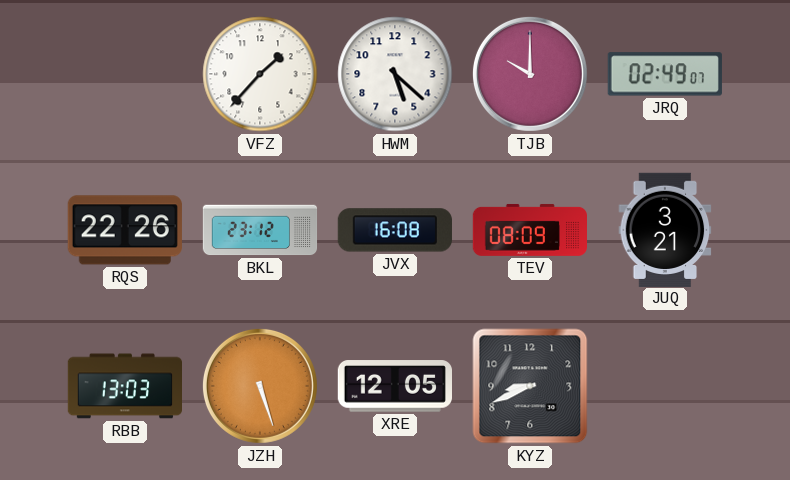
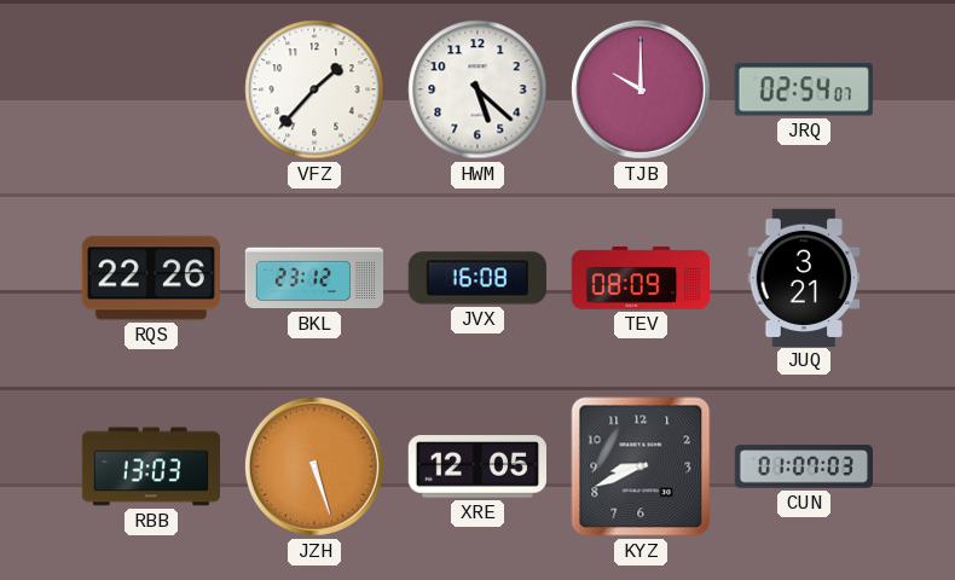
JRQ: 02:49 -> 02:54 (804, 89)
CUN: none -> 01:07 (803, 466)
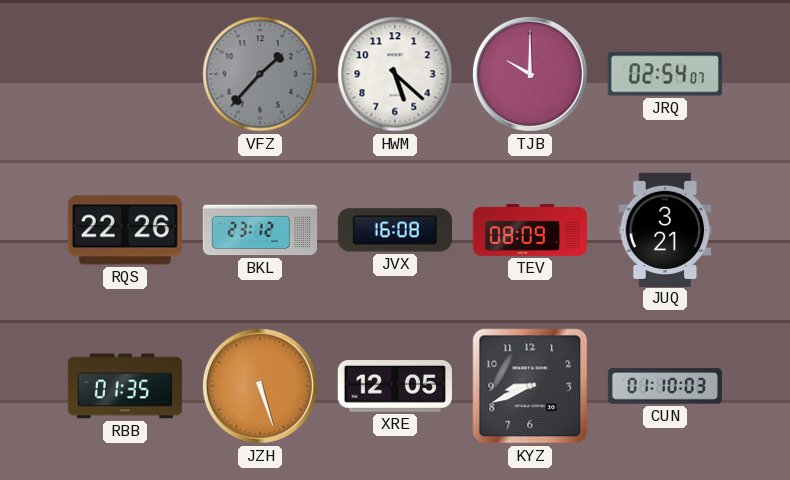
VFZ dial: white -> grey (260, 74)
RBB: 13:03 -> 01:35 (125, 386)
CUN: 01:07 -> 01:10 (664, 386)
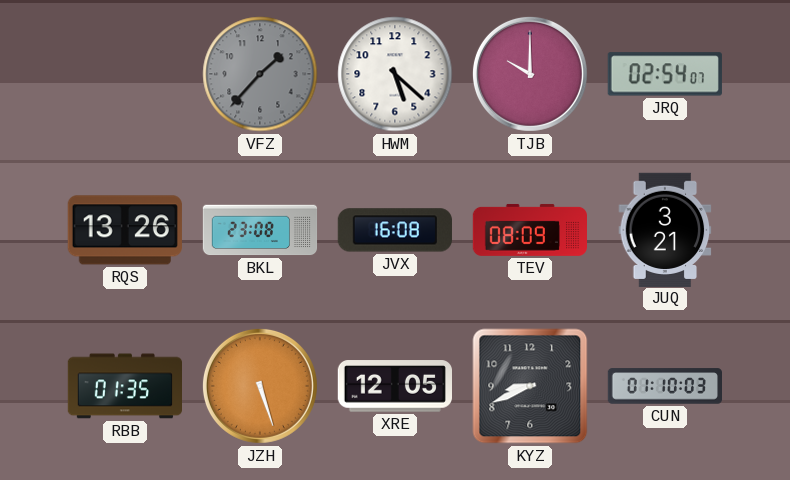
RQS: 22:26 -> 13:26 (125, 230)
BKL: 23:12 -> 23:08 (260, 230)
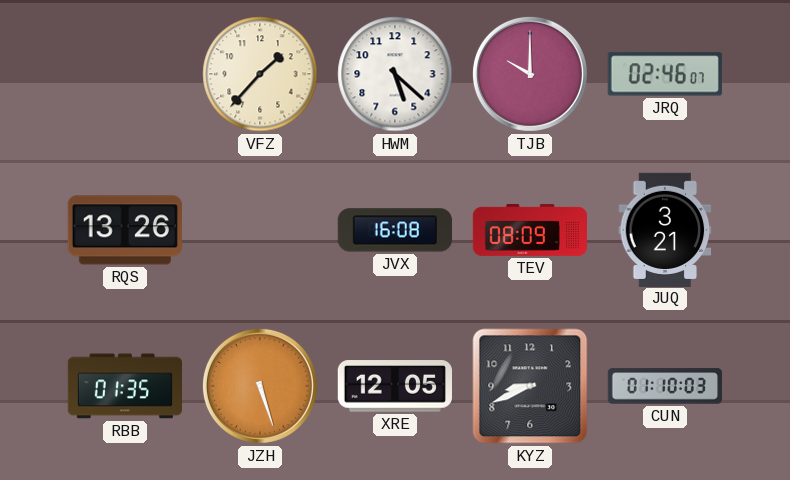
VFZ dial: grey -> cream (260, 74)
JRQ: 02:54 -> 02:46 (665, 74)
BKL: 23:08 -> none (260, 230)
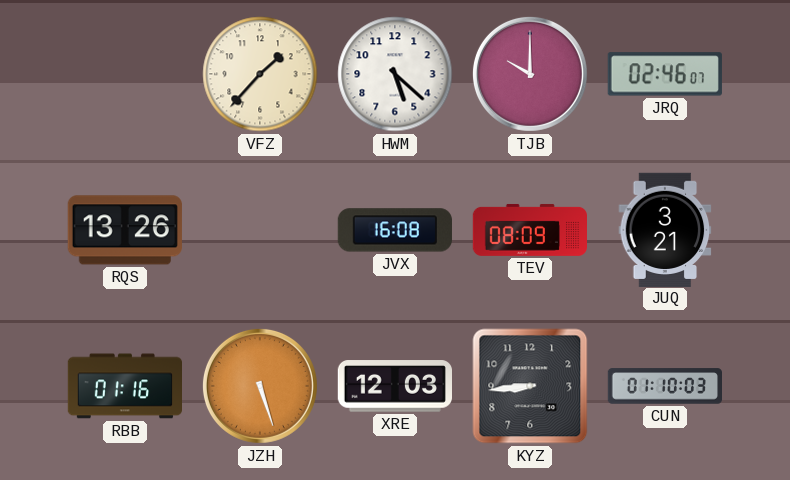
RBB: 01:35 -> 01:16 (125, 386)
XRE: 12:05 -> 12:03 (394, 386)
KYZ: 8:41 -> 8:44 (530, 386)
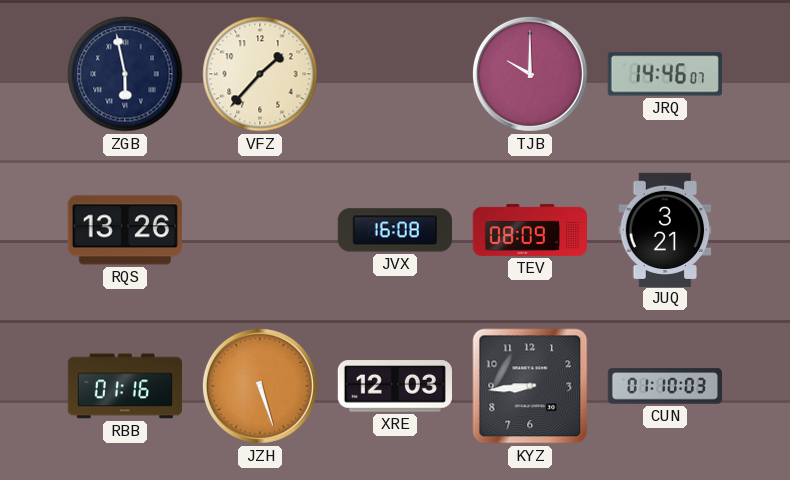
ZGB: none -> 5:58 (125, 74)
HWM: 5:22 -> none (395, 74)
JRQ: 02:46 -> 14:46 (665, 74)
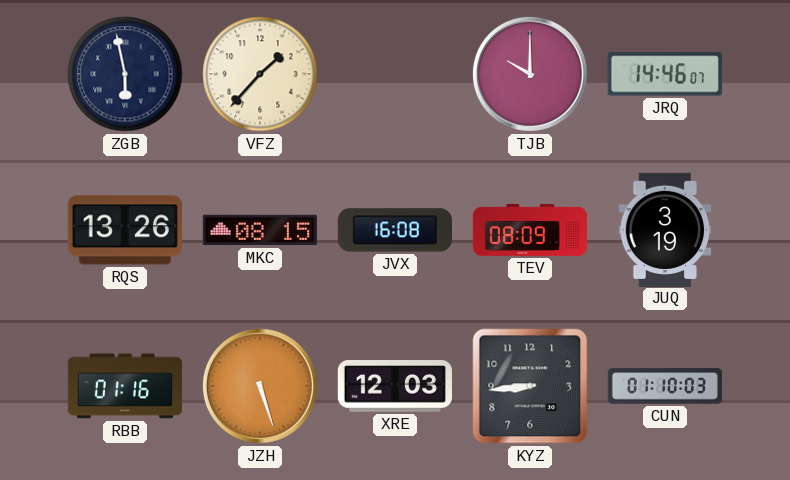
MKC: none -> 08:15 (259, 230)
JUQ: 3:21 -> 3:19 (665, 229)
